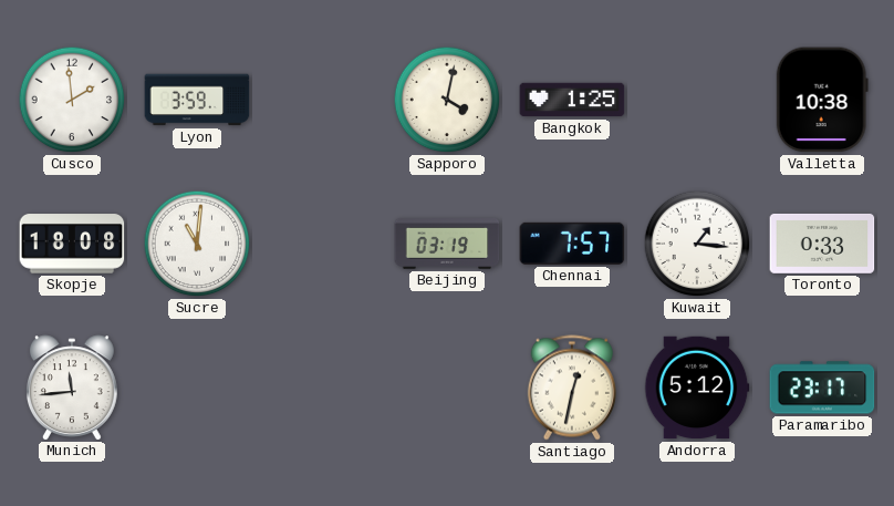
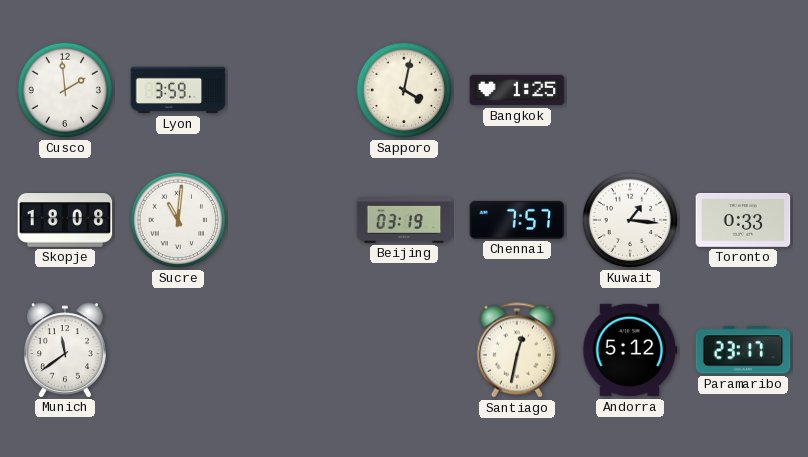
Valletta: 10:38 -> none (822, 100)
Munich: 11:44 -> 11:39 (65, 350)
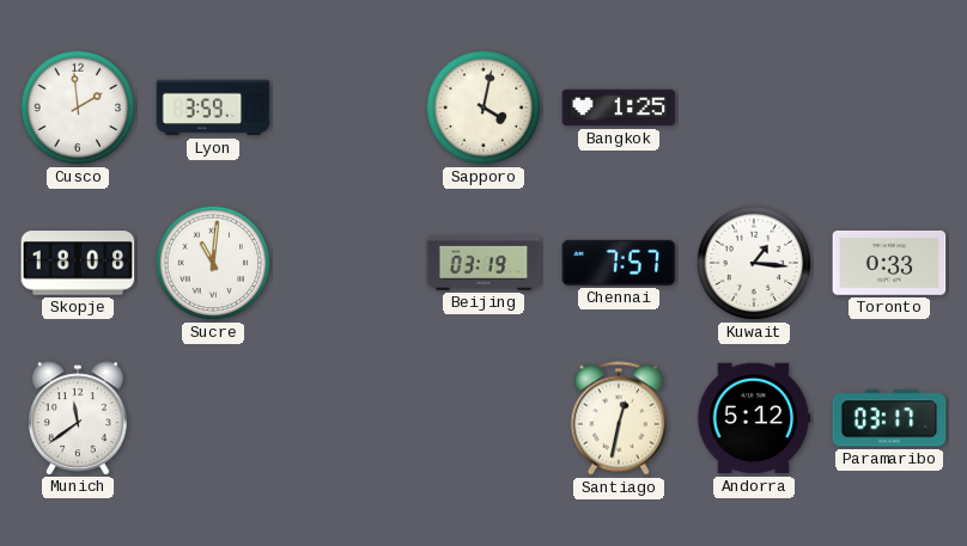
Paramaribo: 23:17 -> 03:17 (889, 418)
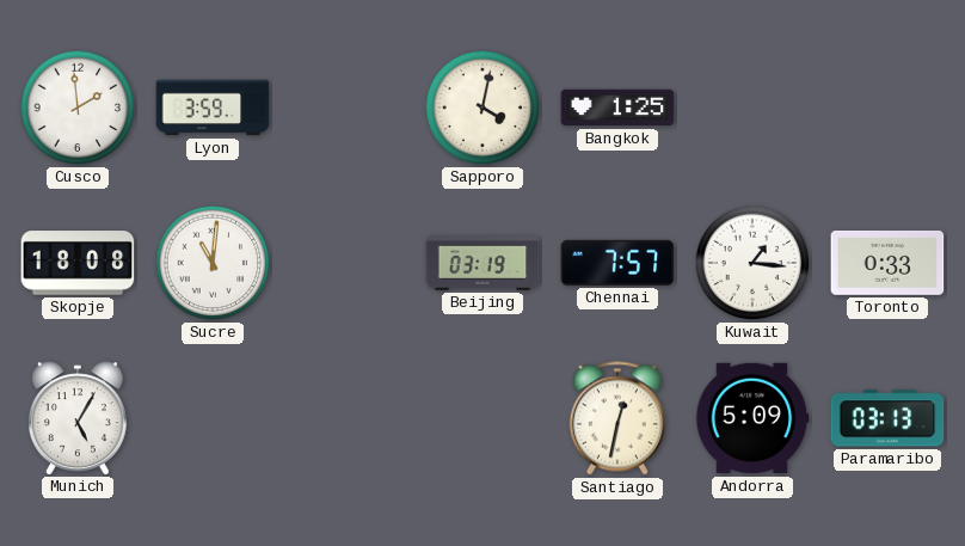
Munich: 11:39 -> 5:05 (78, 418)
Andorra: 5:12 -> 5:09 (752, 418)
Paramaribo: 03:17 -> 03:13 (887, 418)
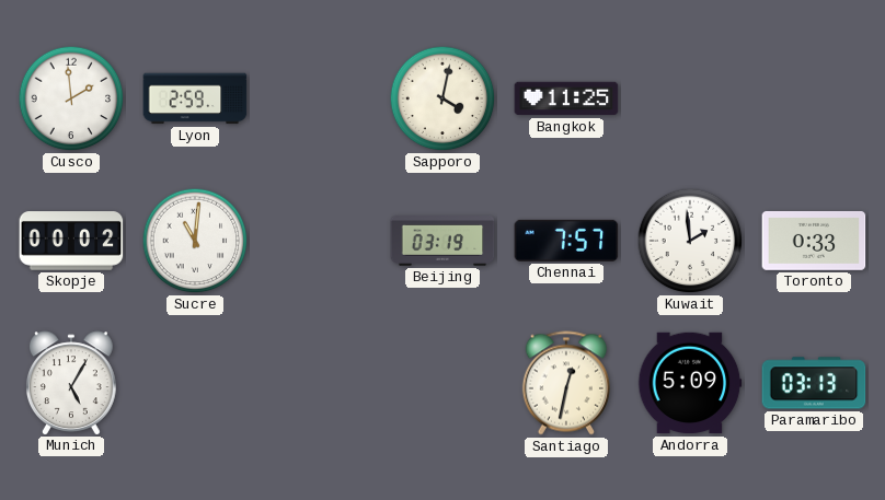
Lyon: 3:59 -> 2:59 (195, 98)
Bangkok: 1:25 -> 11:25 (566, 98)
Skopje: 18:08 -> 00:02 (71, 241)
Kuwait: 1:16 -> 1:59 (690, 241)
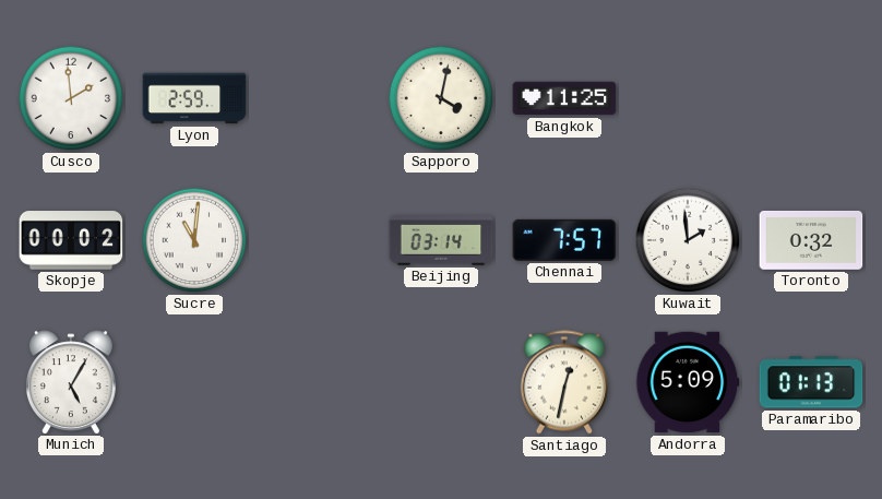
Beijing: 03:19 -> 03:14 (441, 241)
Toronto: 0:33 -> 0:32 (811, 240)
Paramaribo: 03:13 -> 01:13 (811, 382)
